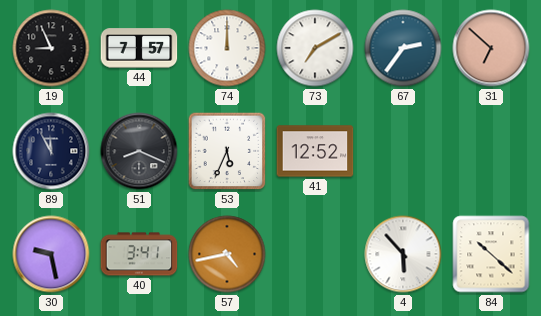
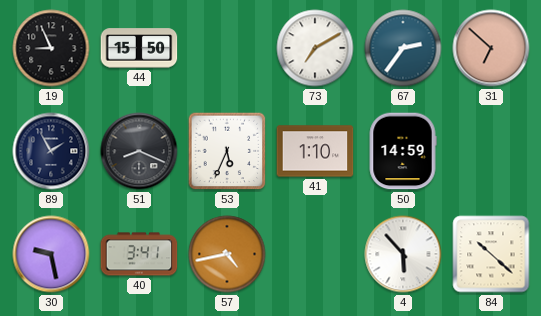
44: 7:57 -> 15:50 (139, 48)
74: 12:00 -> none (227, 48)
89: 11:55 -> 1:55 (51, 151)
41: 12:52 -> 1:10 (315, 151)
50: none -> 14:59 (403, 151)
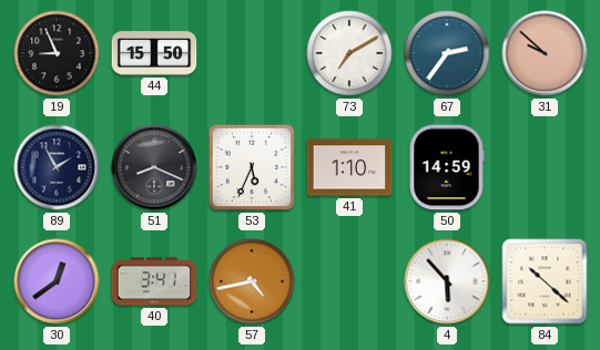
31: 6:52 -> 9:52 (545, 53)
30: 9:28 -> 12:39 (57, 281)
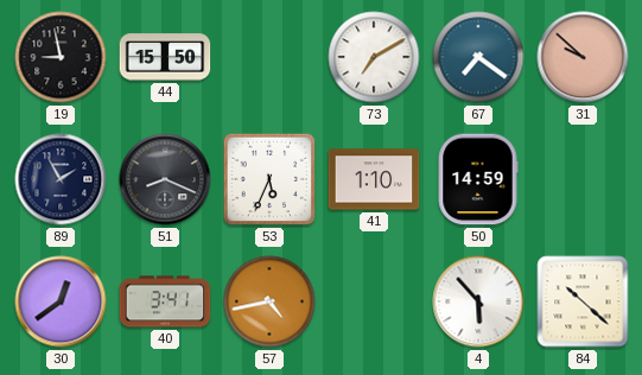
19: 8:56 -> 8:58 (61, 57)
67: 2:36 -> 7:21 (478, 57)
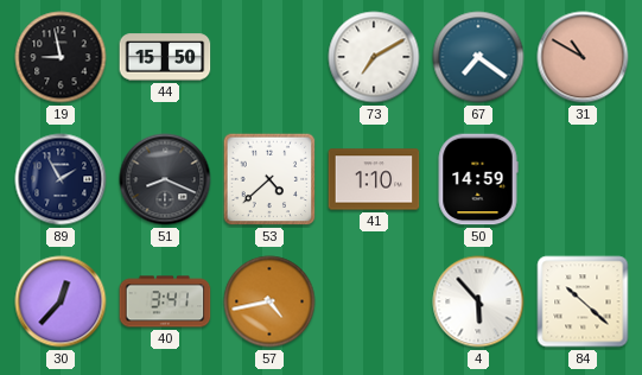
31: 9:52 -> 10:50 (583, 57)
53: 5:34 -> 4:38 (269, 179)
30: 12:39 -> 12:37 (61, 301)
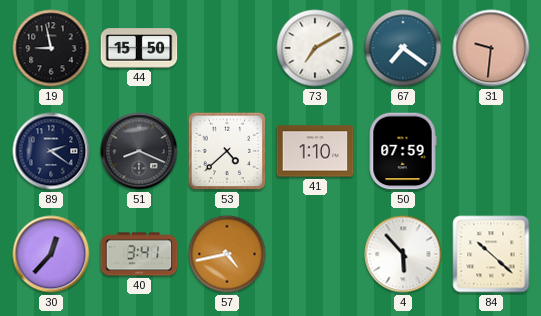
31: 10:50 -> 9:31 (491, 48)
89: 1:55 -> 2:21 (51, 151)
50: 14:59 -> 07:59 (403, 151)
